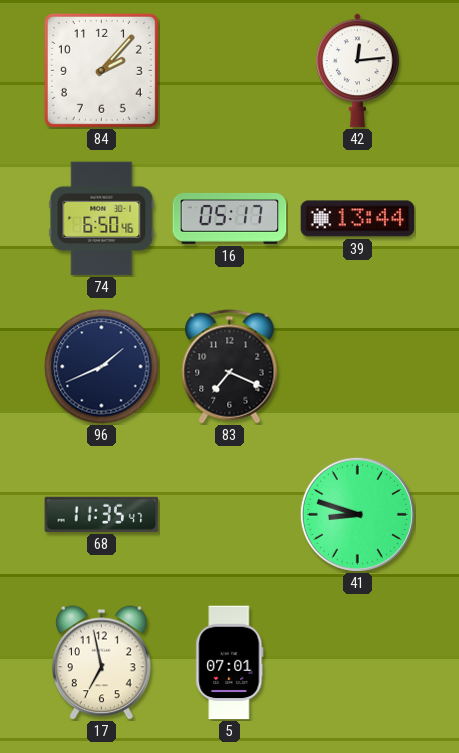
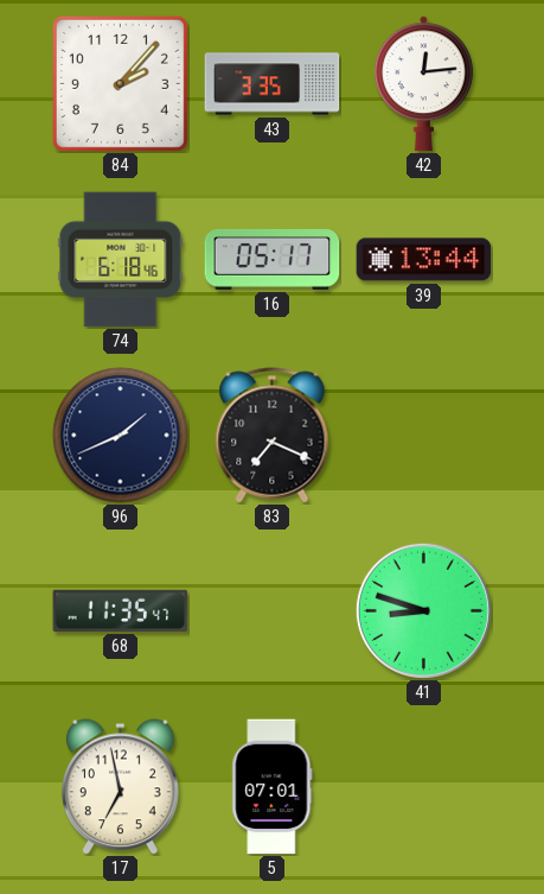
43: none -> 3:35 (273, 84)
74: 6:50 -> 6:18 (121, 260)
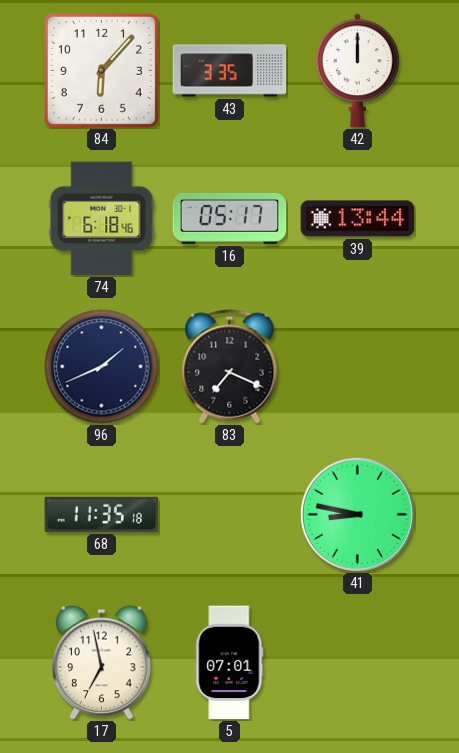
84: 2:07 -> 6:07 (101, 70)
42: 12:14 -> 12:00 (357, 71)
68: 11:35:47 -> 11:35:18 (102, 514)
41: 8:48 -> 8:47 (357, 514)
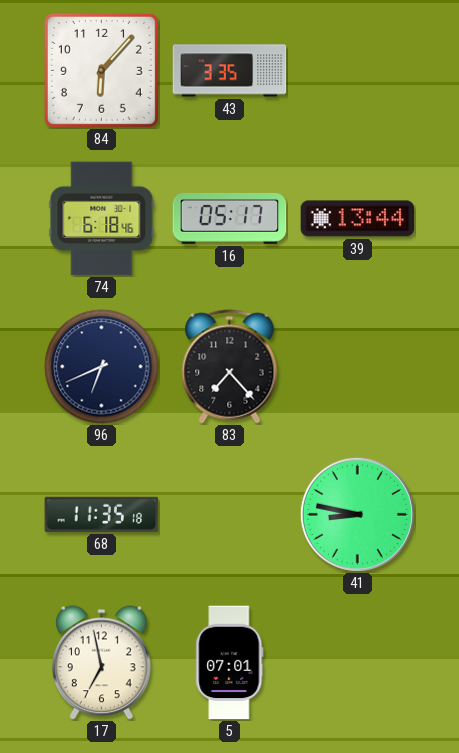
42: 12:00 -> none (357, 71)
96: 1:41 -> 6:41 (102, 367)
83: 7:19 -> 7:23 (230, 367)
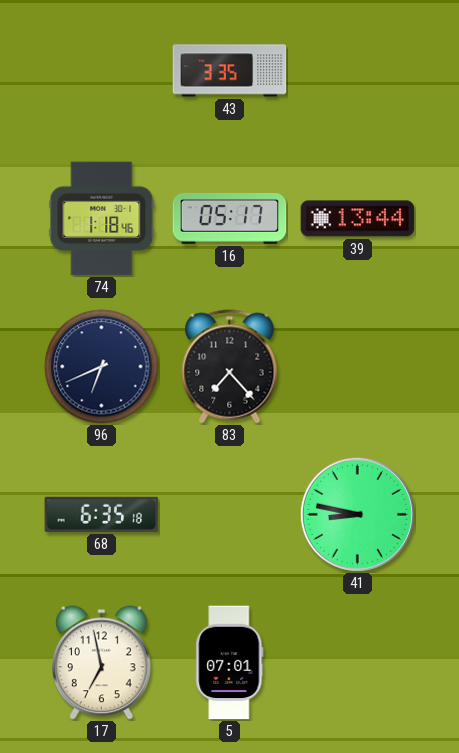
84: 6:07 -> none (101, 70)
74: 6:18 -> 1:18 (102, 219)
68: 11:35 -> 6:35 (102, 514)
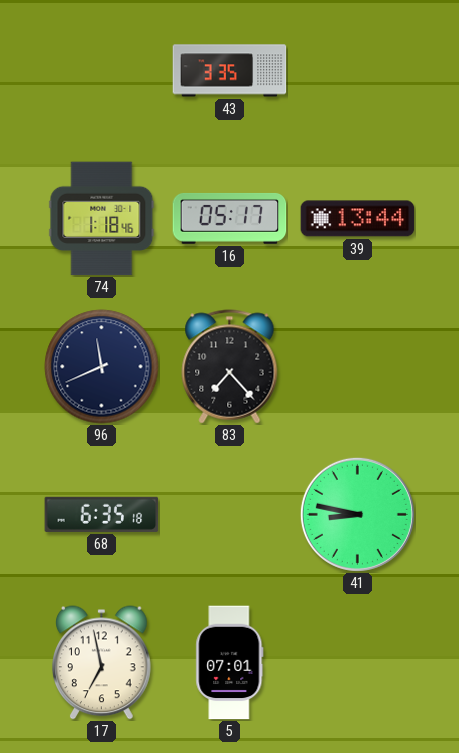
96: 6:41 -> 11:41 (102, 367)
